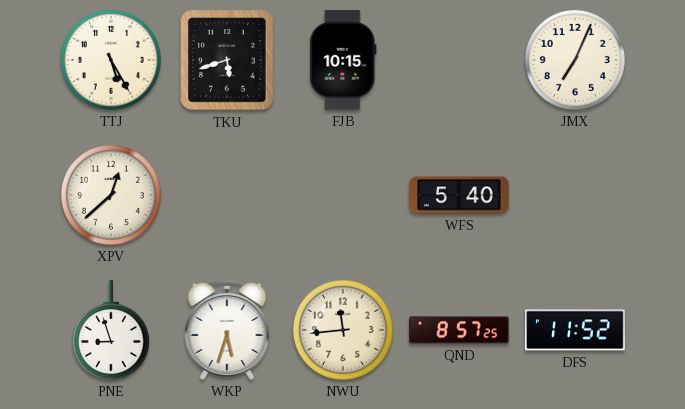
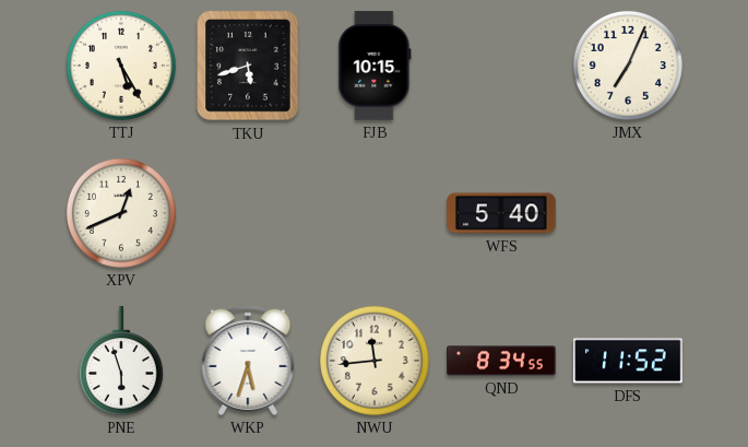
XPV: 12:38 -> 12:41 (121, 213)
PNE: 8:57 -> 5:57 (121, 361)
QND: 8:57 -> 8:34 (501, 361)
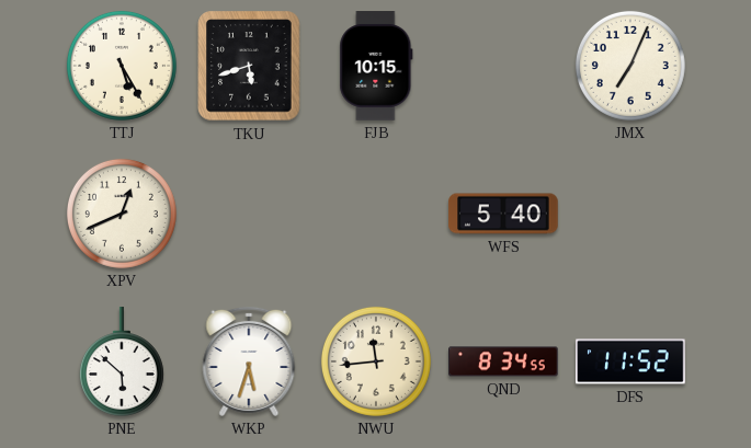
PNE: 5:57 -> 5:52 (122, 361)
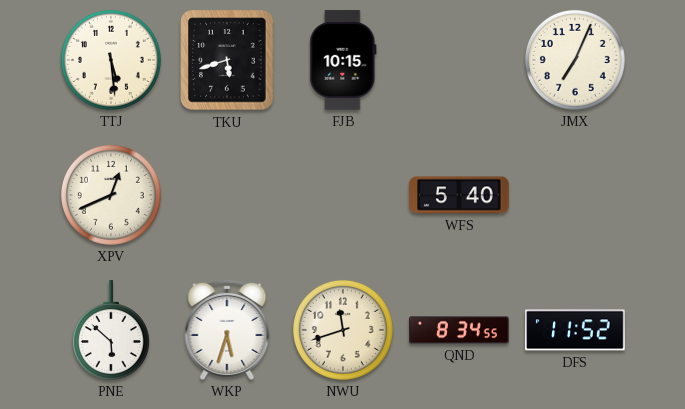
TTJ: 5:25 -> 5:29 (111, 60)
NWU: 11:44 -> 11:42 (343, 330)
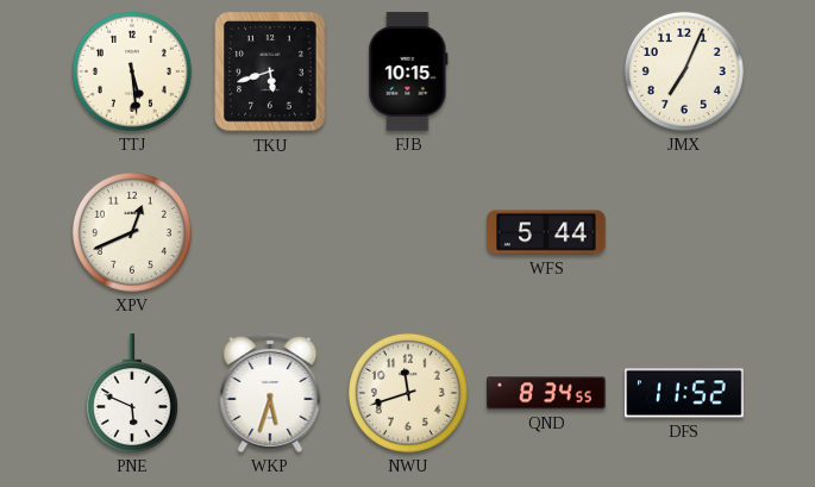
WFS: 5:40 -> 5:44 (546, 232)
PNE: 5:52 -> 5:49 (132, 393)
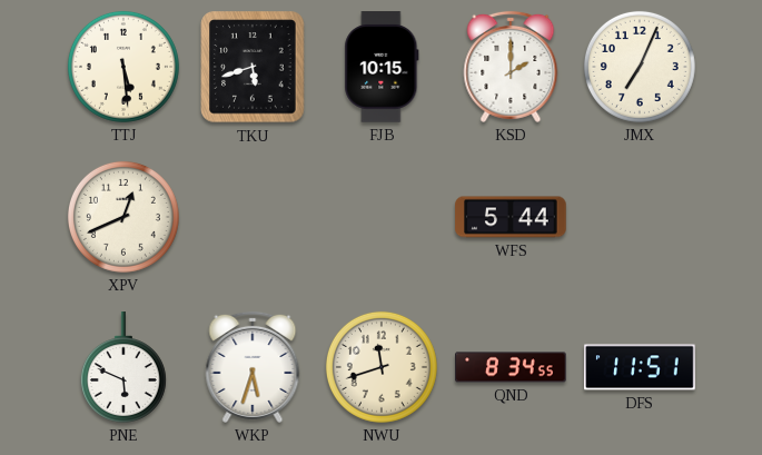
KSD: none -> 2:00 (511, 67)
DFS: 11:52 -> 11:51 (640, 367)
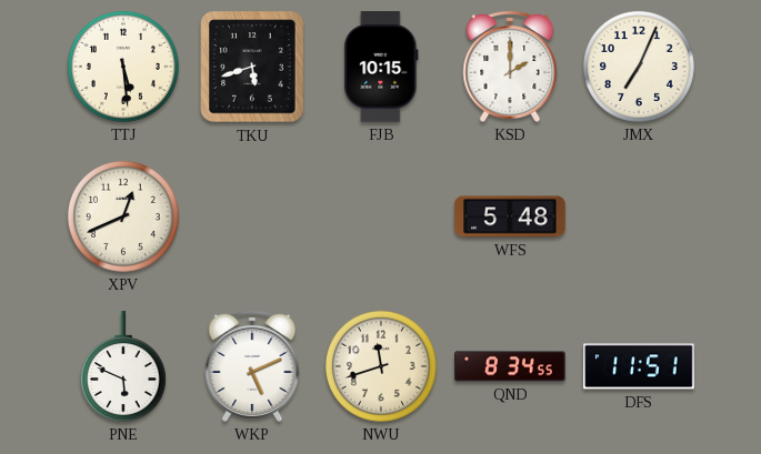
WFS: 5:44 -> 5:48 (510, 216)
WKP: 5:33 -> 5:11 (252, 366)
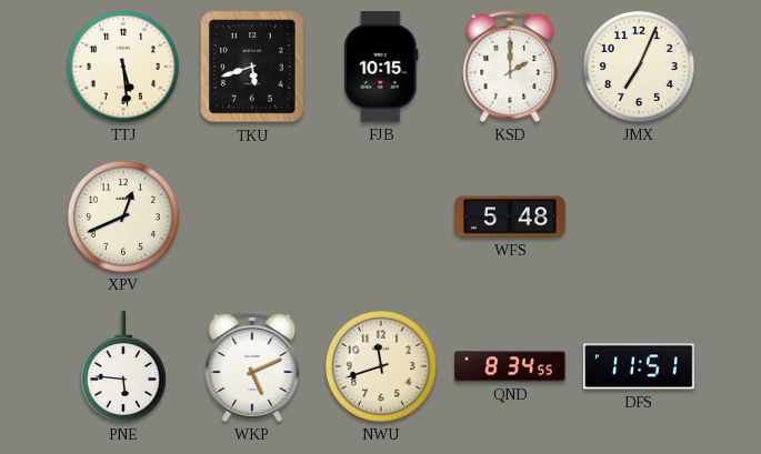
PNE: 5:49 -> 5:46 (123, 366)
